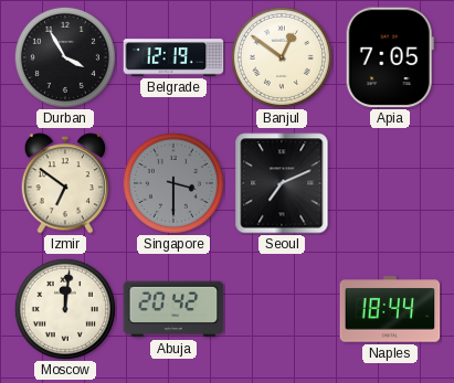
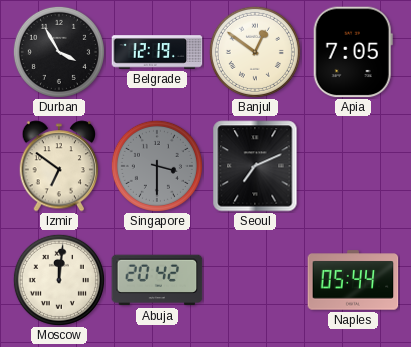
Naples: 18:44 -> 05:44 (353, 280)
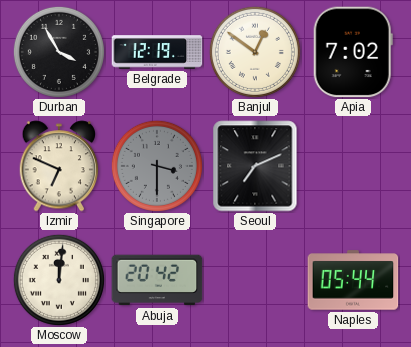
Apia: 7:05 -> 7:02 (353, 52)
Izmir: 6:51 -> 6:49 (59, 166)
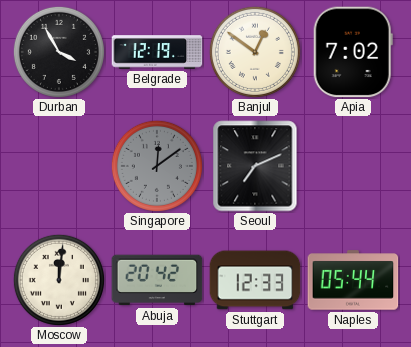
Izmir: 6:49 -> none (59, 166)
Singapore: 3:30 -> 12:09 (157, 166)
Stuttgart: none -> 12:33 (255, 280)
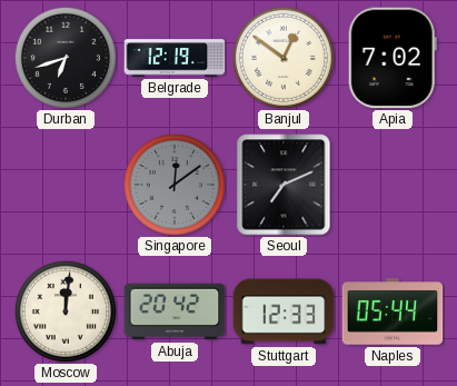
Durban: 3:55 -> 6:42 (66, 58)
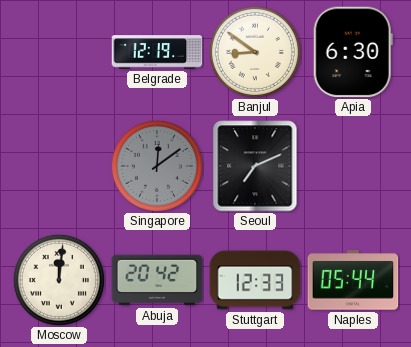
Durban: 6:42 -> none (66, 58)
Banjul: 12:51 -> 8:51 (255, 52)
Apia: 7:02 -> 6:30 (353, 52)
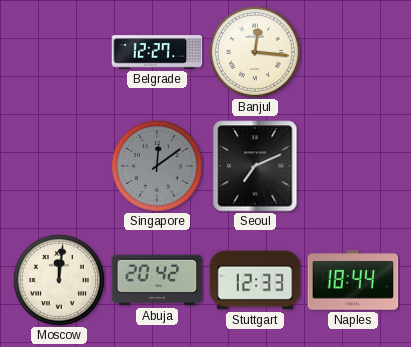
Belgrade: 12:19 -> 12:27 (157, 52)
Banjul: 8:51 -> 12:16 (255, 52)
Apia: 6:30 -> none (353, 52)
Naples: 05:44 -> 18:44 (353, 280)
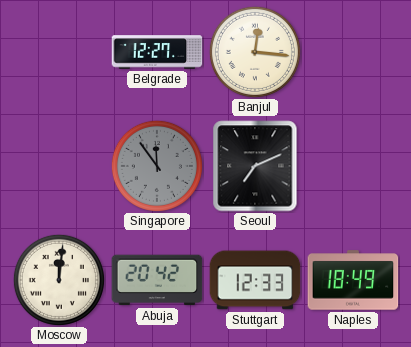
Singapore: 12:09 -> 11:54 (157, 166)
Naples: 18:44 -> 18:49 (353, 280)
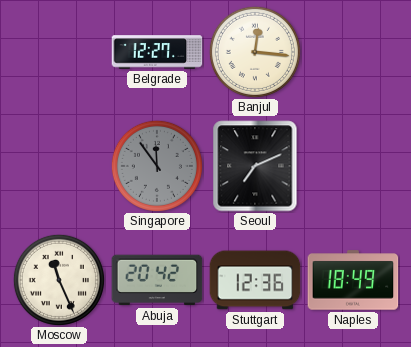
Moscow: 12:01 -> 11:26 (59, 280)
Stuttgart: 12:33 -> 12:36 (255, 280)
